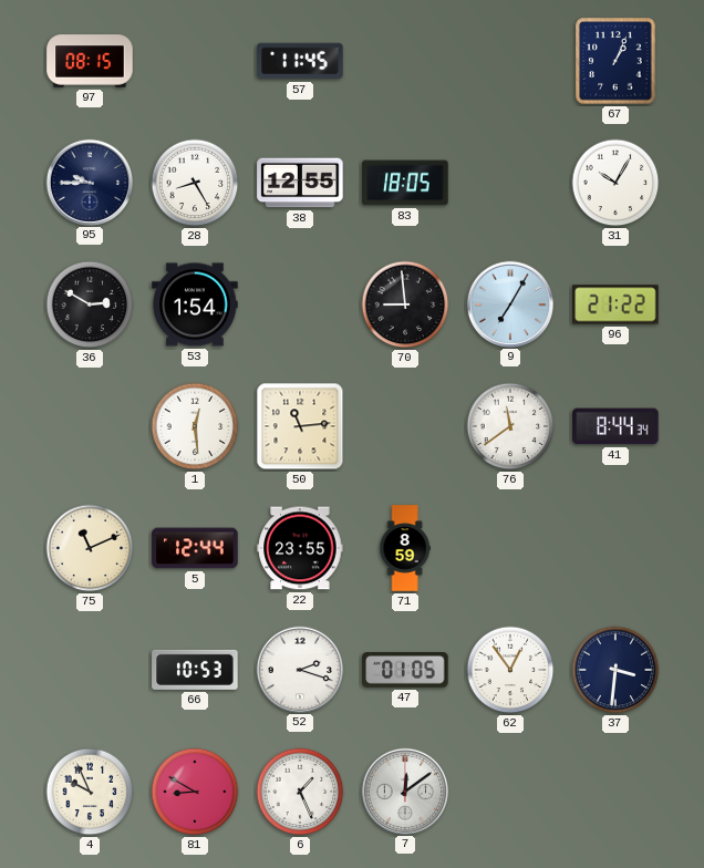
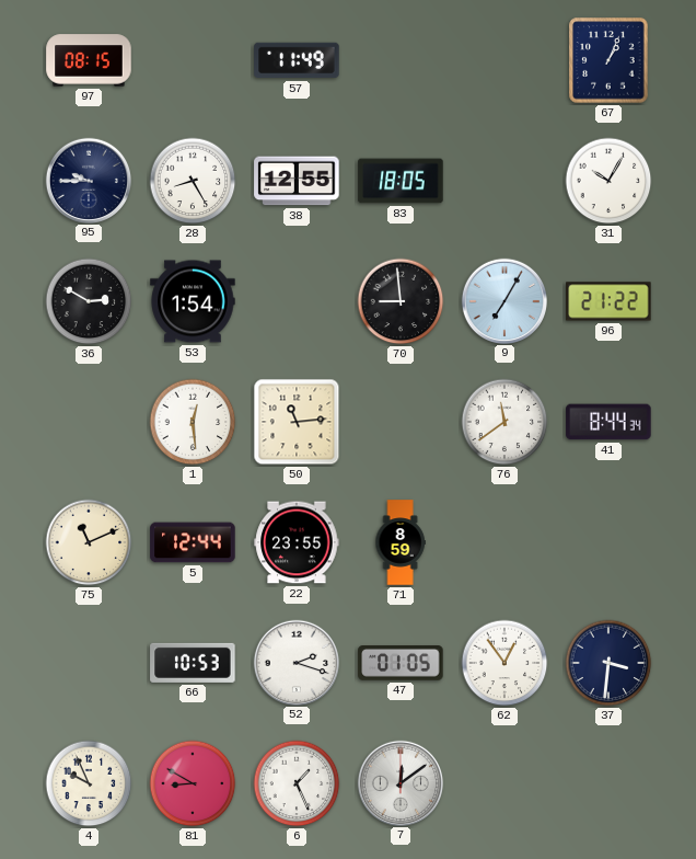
57: 11:45 -> 11:49 (297, 60)
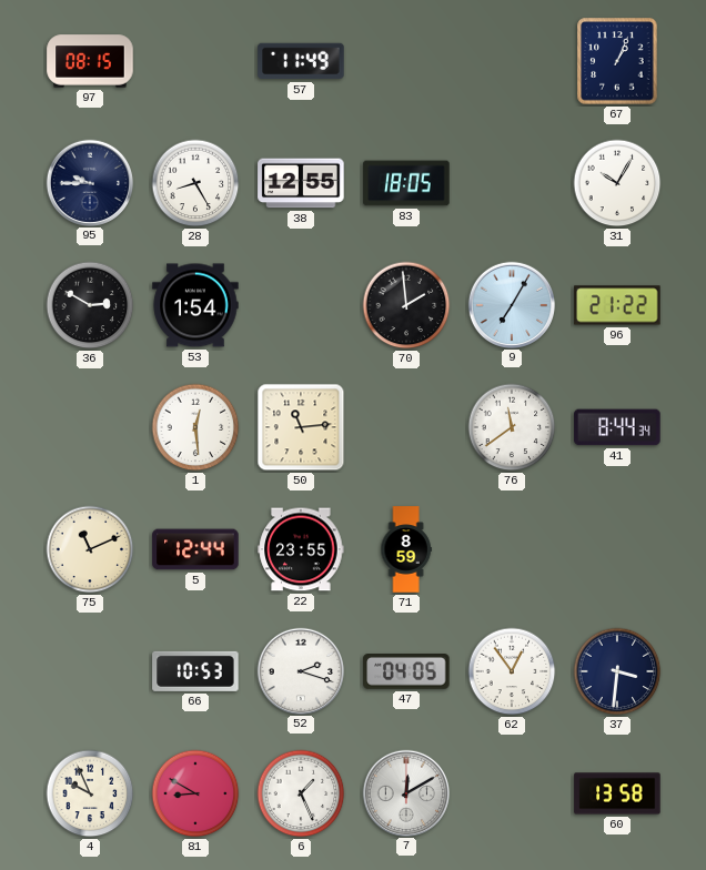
70: 8:59 -> 1:59 (406, 305)
47: 01:05 -> 04:05 (406, 672)
7: 12:09 -> 12:10 (405, 792)
60: none -> 13:58 (617, 793)
